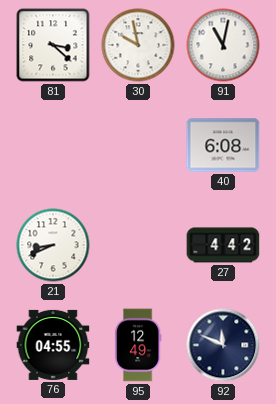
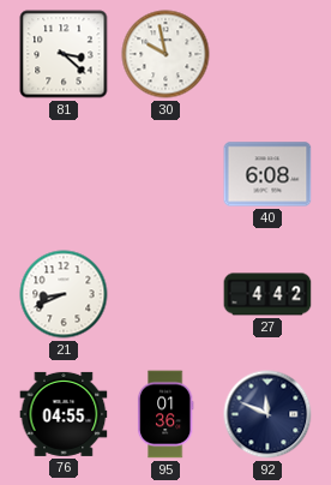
91: 11:02 -> none (223, 45)
95: 12:49 -> 01:36 (165, 414)
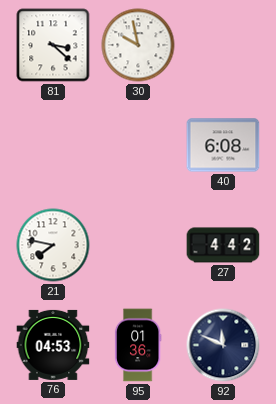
21: 8:41 -> 7:47 (53, 245)
76: 04:55 -> 04:53 (53, 345)
